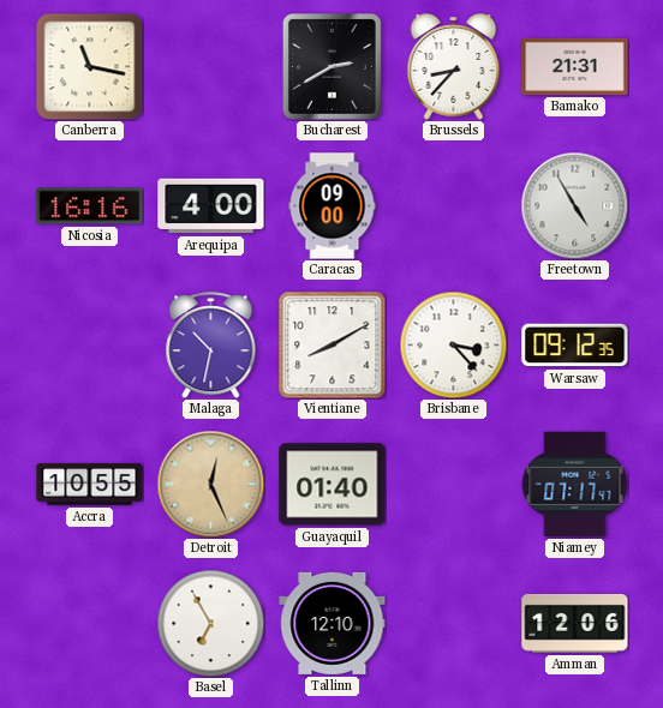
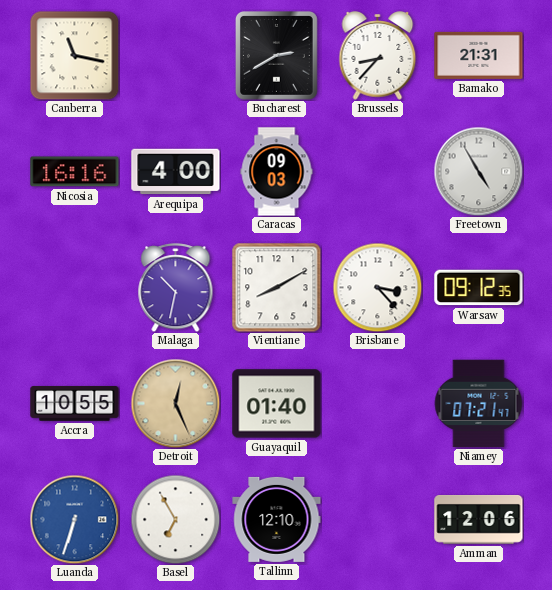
Caracas: 09:00 -> 09:03 (277, 172)
Niamey: 07:17 -> 07:21 (478, 404)
Luanda: none -> 6:33 (74, 519)
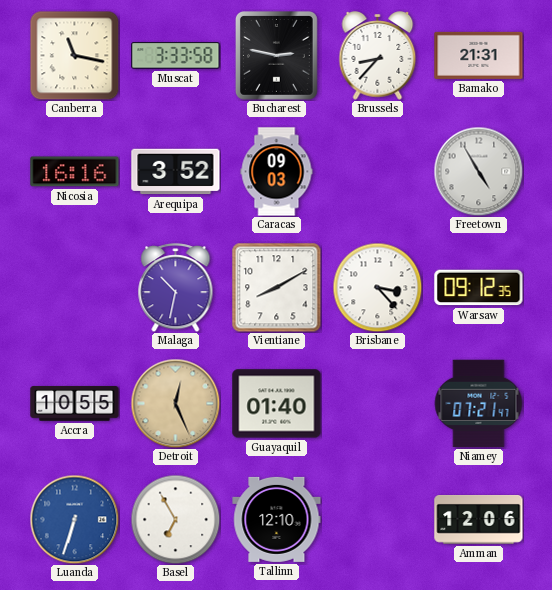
Muscat: none -> 3:33 (176, 56)
Bucharest: 2:40 -> 2:47 (277, 56)
Arequipa: 4:00 -> 3:52 (176, 172)
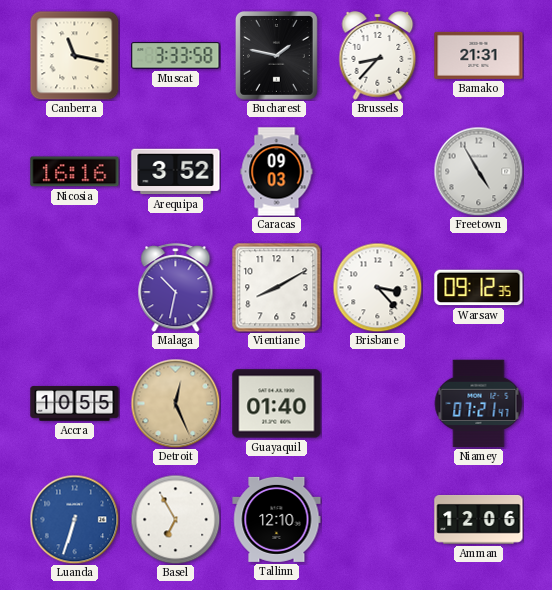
Bucharest: 2:47 -> 1:47 (277, 56)
